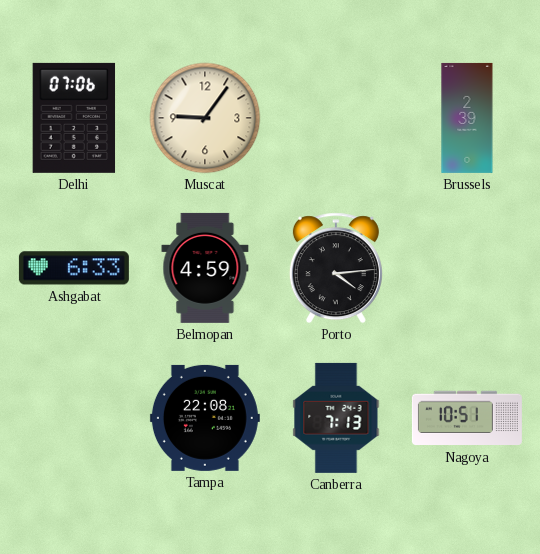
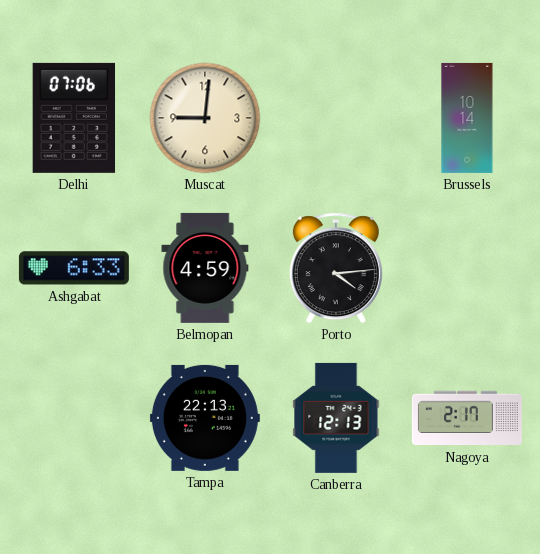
Muscat: 9:06 -> 9:01 (205, 118)
Brussels: 2:39 -> 10:14 (467, 118)
Tampa: 22:08 -> 22:13 (205, 418)
Canberra: 7:13 -> 12:13 (336, 418)
Nagoya: 10:51 -> 2:17 (467, 418)
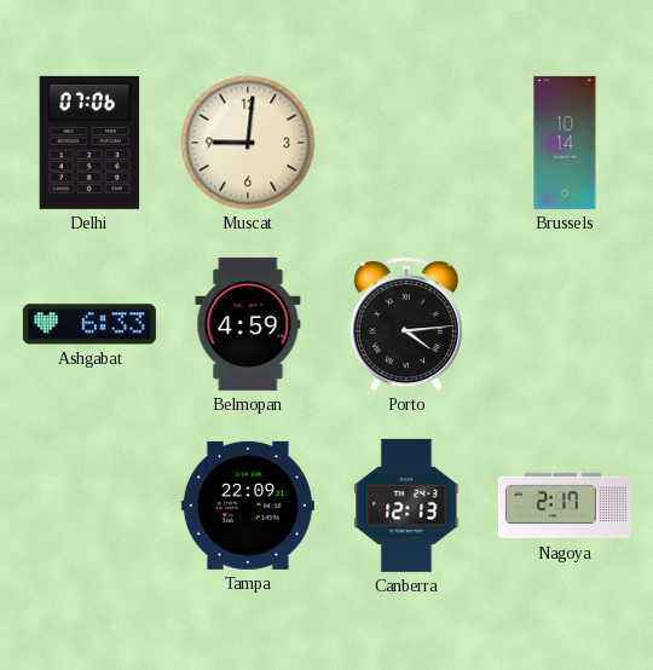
Tampa: 22:13 -> 22:09 (248, 506)
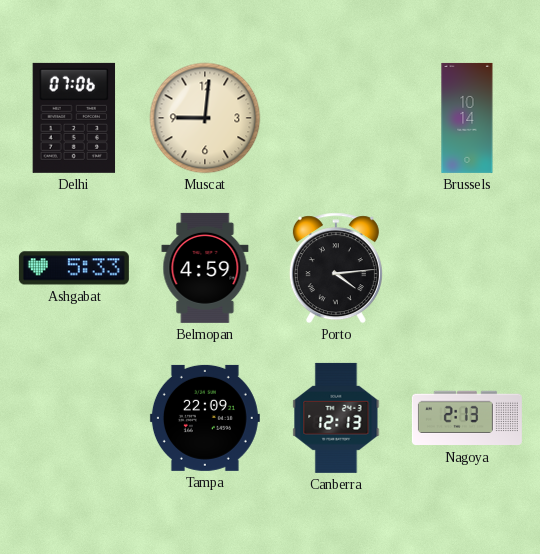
Ashgabat: 6:33 -> 5:33 (74, 268)
Nagoya: 2:17 -> 2:13 (467, 418)
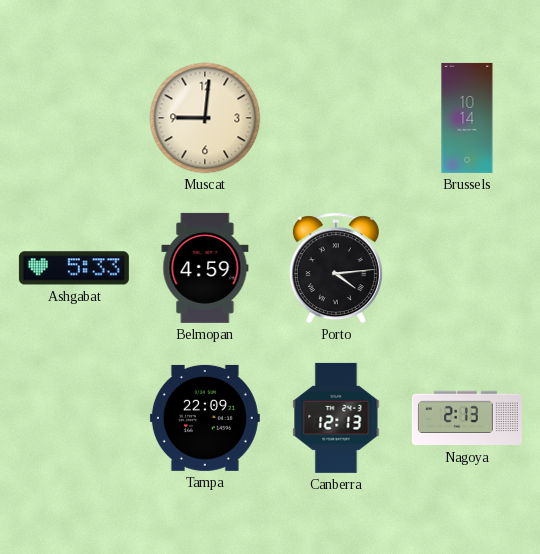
Delhi: 07:06 -> none (74, 118)
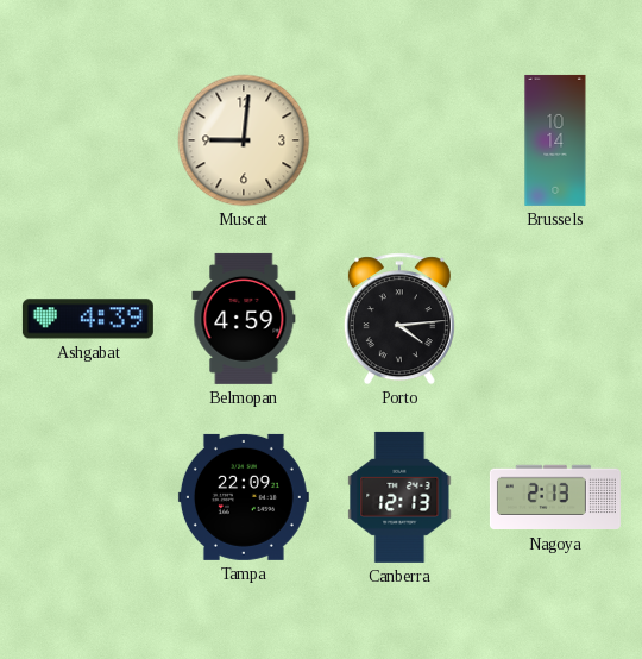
Ashgabat: 5:33 -> 4:39 (88, 319)
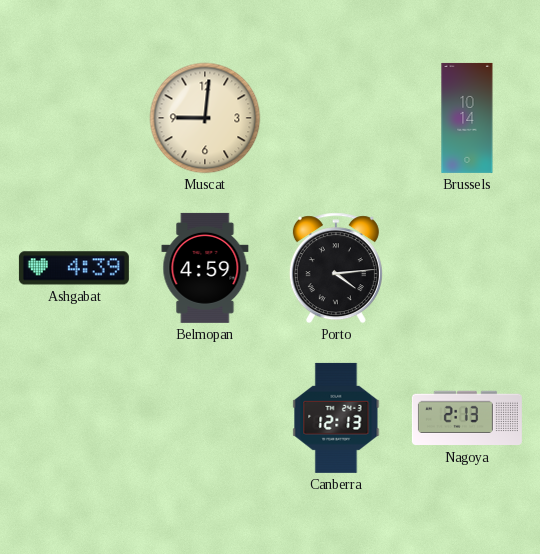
Tampa: 22:09 -> none (244, 497)
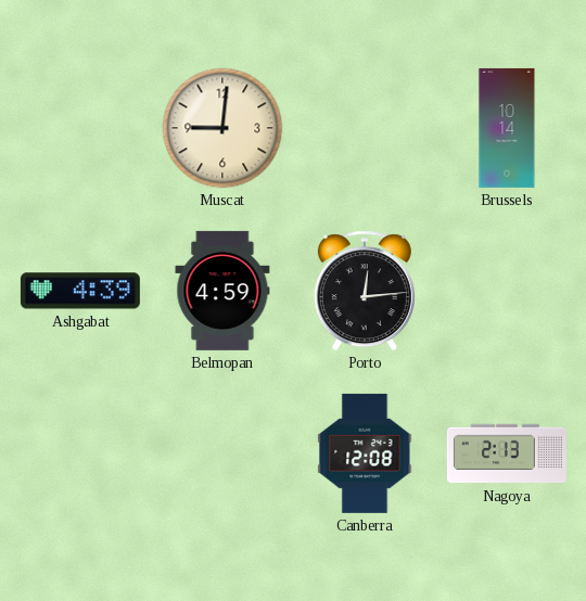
Porto: 4:14 -> 12:14 (365, 291)
Canberra: 12:13 -> 12:08 (365, 453)
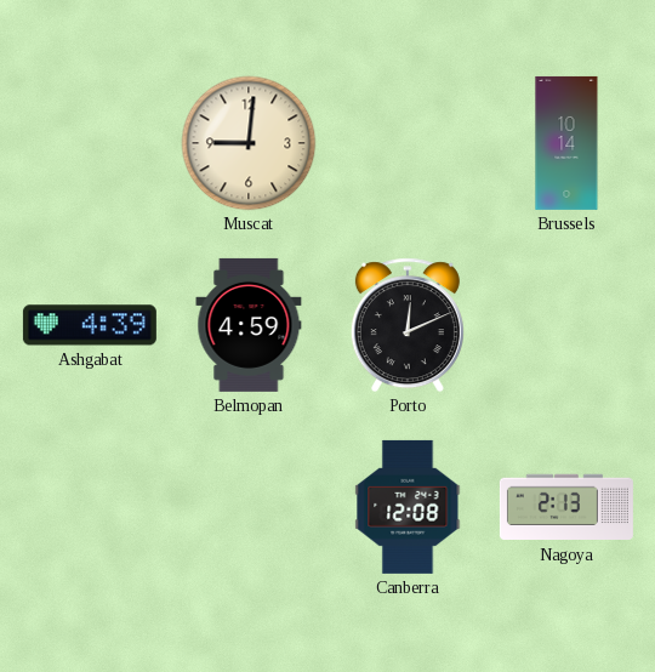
Porto: 12:14 -> 12:11 (408, 325)
